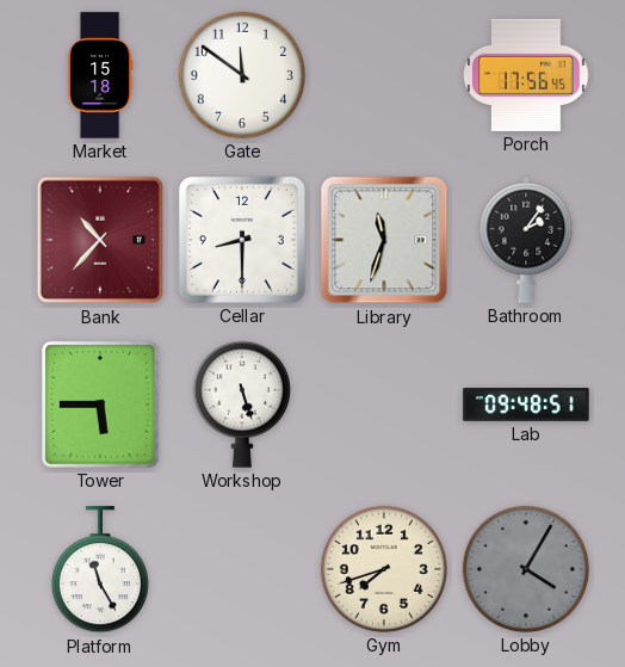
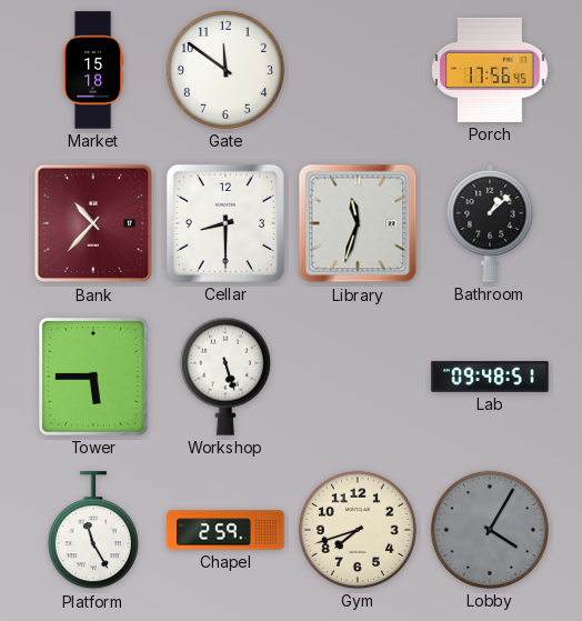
Bathroom: 2:06 -> 1:08 (490, 223)
Chapel: none -> 2:59 (225, 530)
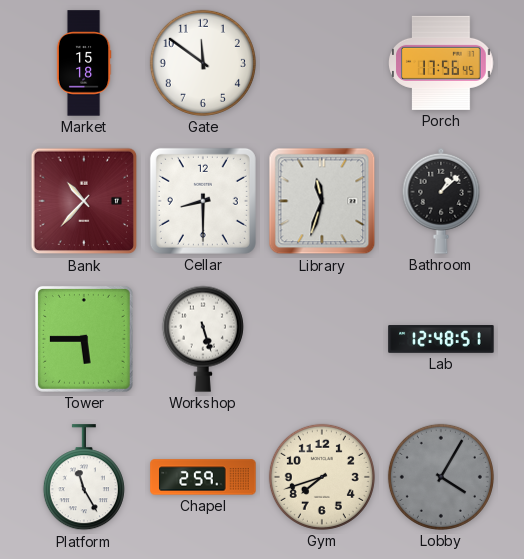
Lab: 09:48 -> 12:48 (441, 339)
